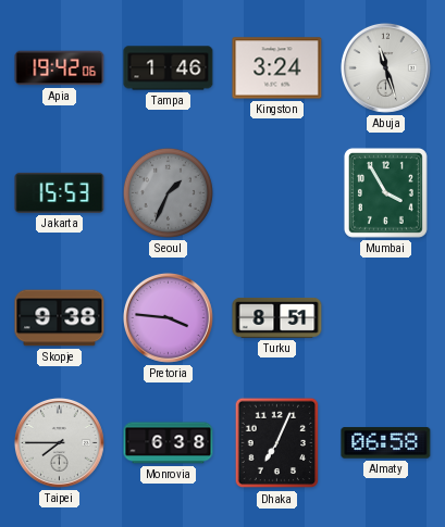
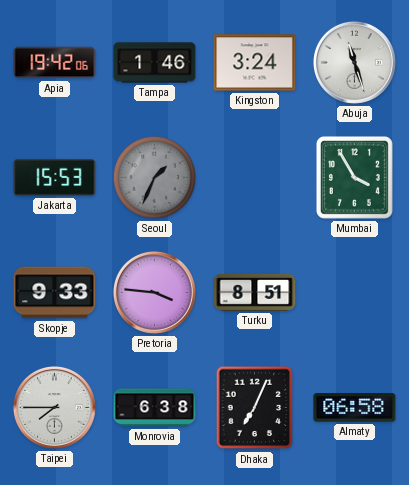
Skopje: 9:38 -> 9:33 (55, 293)
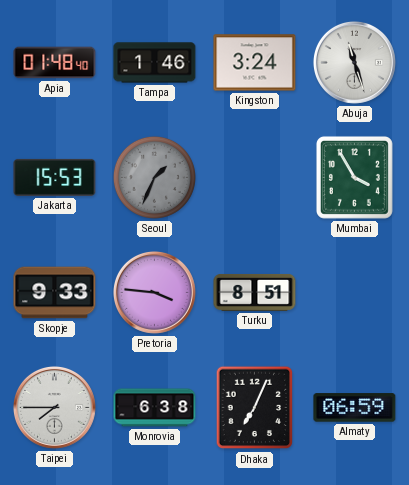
Apia: 19:42 -> 01:48 (55, 63)
Almaty: 06:58 -> 06:59 (355, 408)
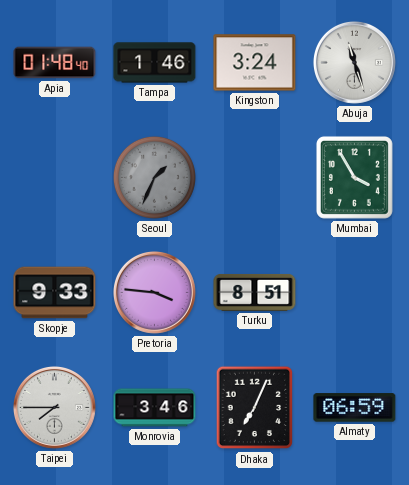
Jakarta: 15:53 -> none (55, 177)
Monrovia: 6:38 -> 3:46 (155, 408)
